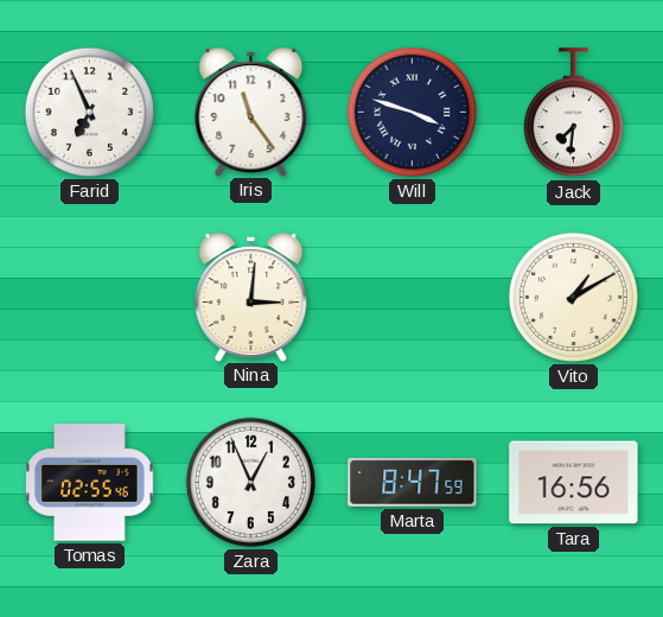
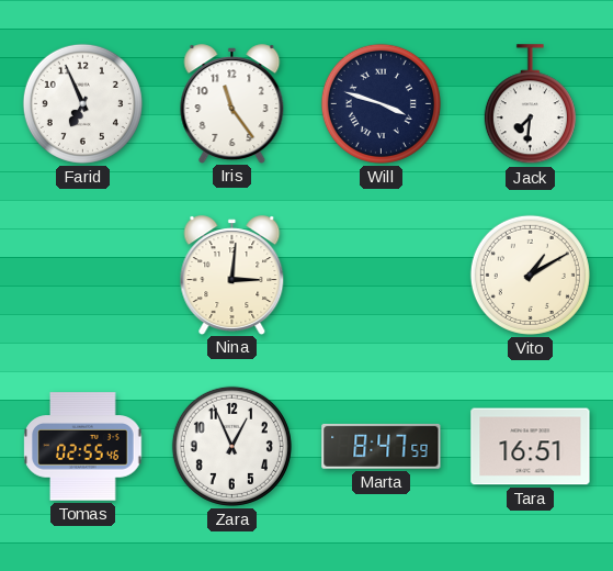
Tara: 16:56 -> 16:51 (531, 447)
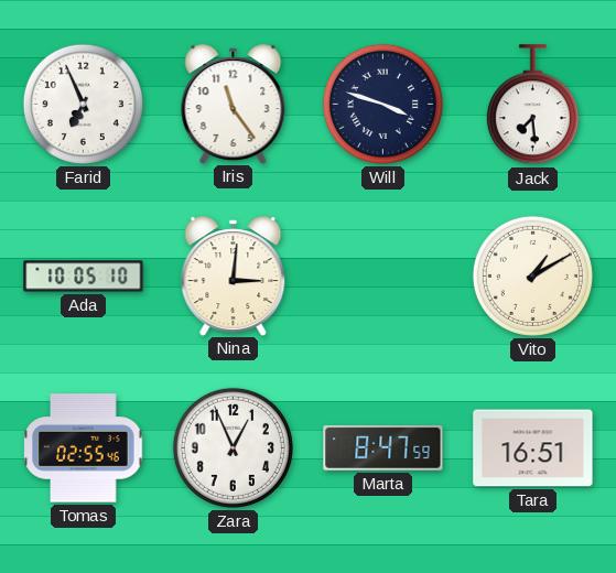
Jack: 7:31 -> 7:29 (532, 105)
Ada: none -> 10:05 (84, 277)
